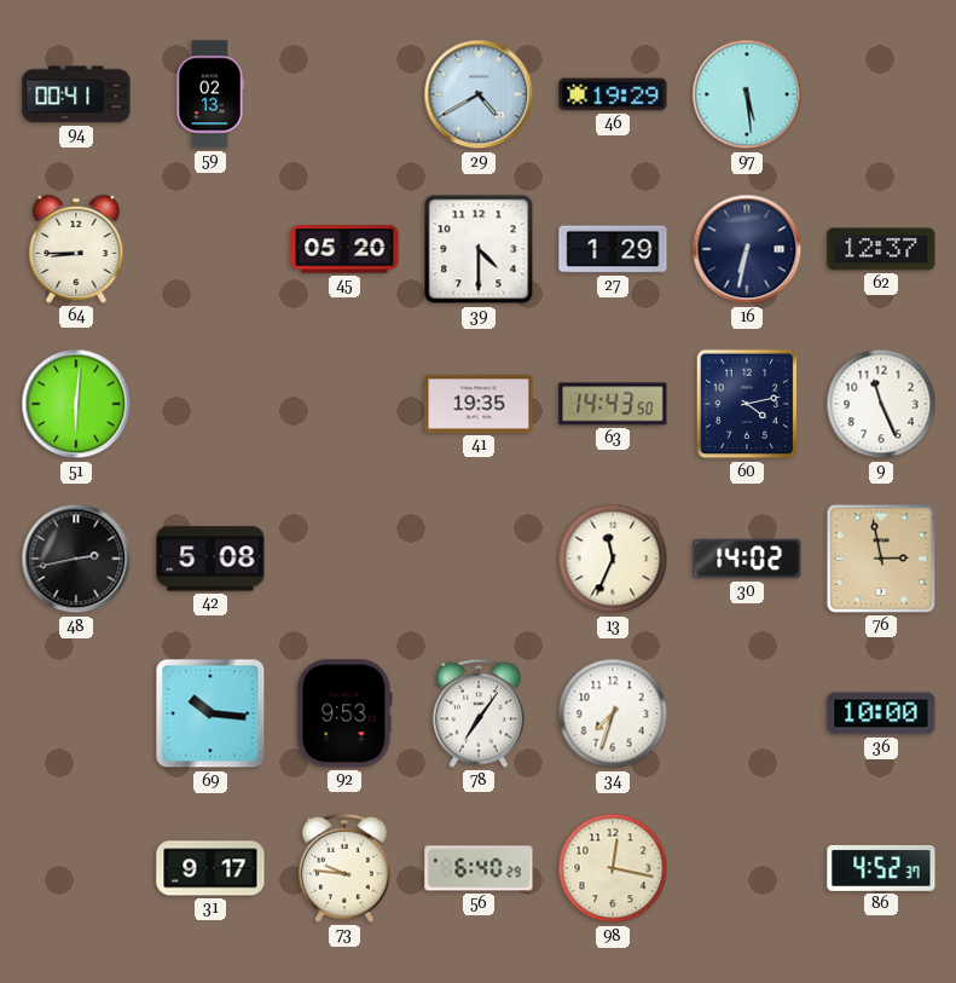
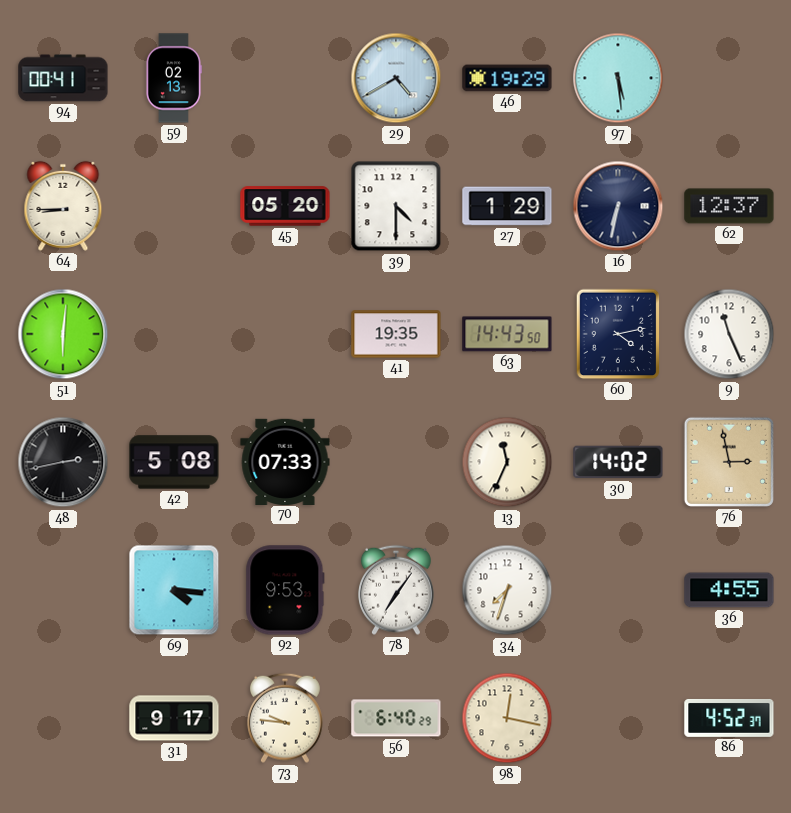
70: none -> 07:33 (285, 461)
69: 10:16 -> 4:16 (174, 590)
36: 10:00 -> 4:55 (729, 590)
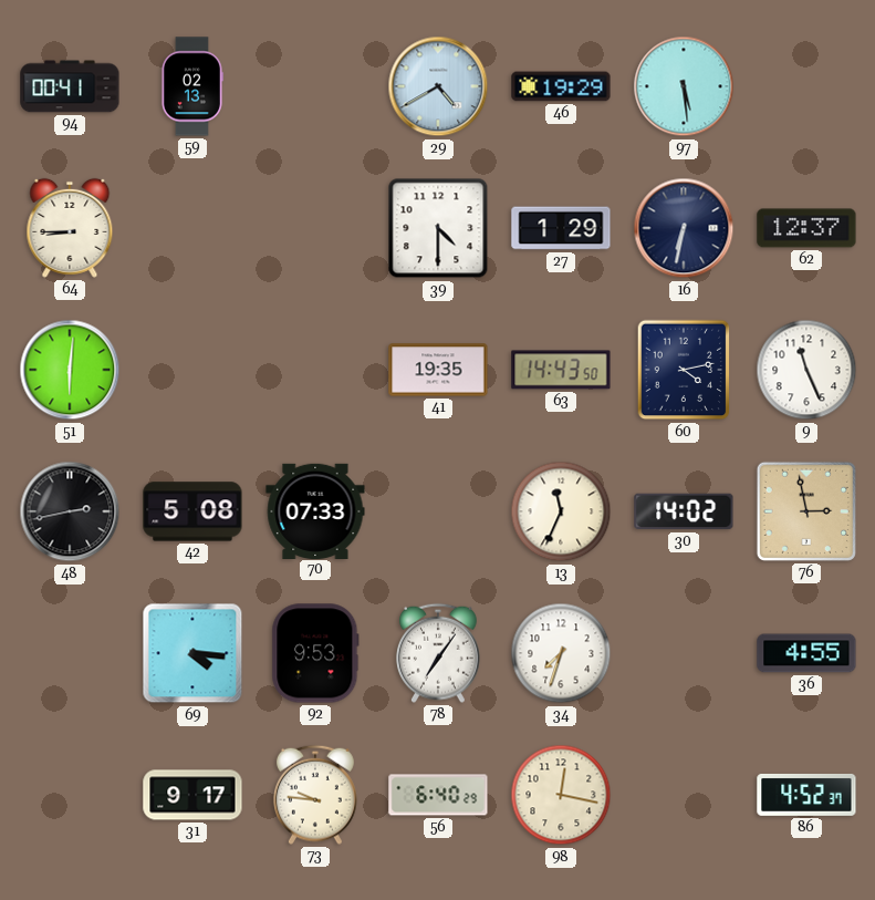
45: 05:20 -> none (285, 206)
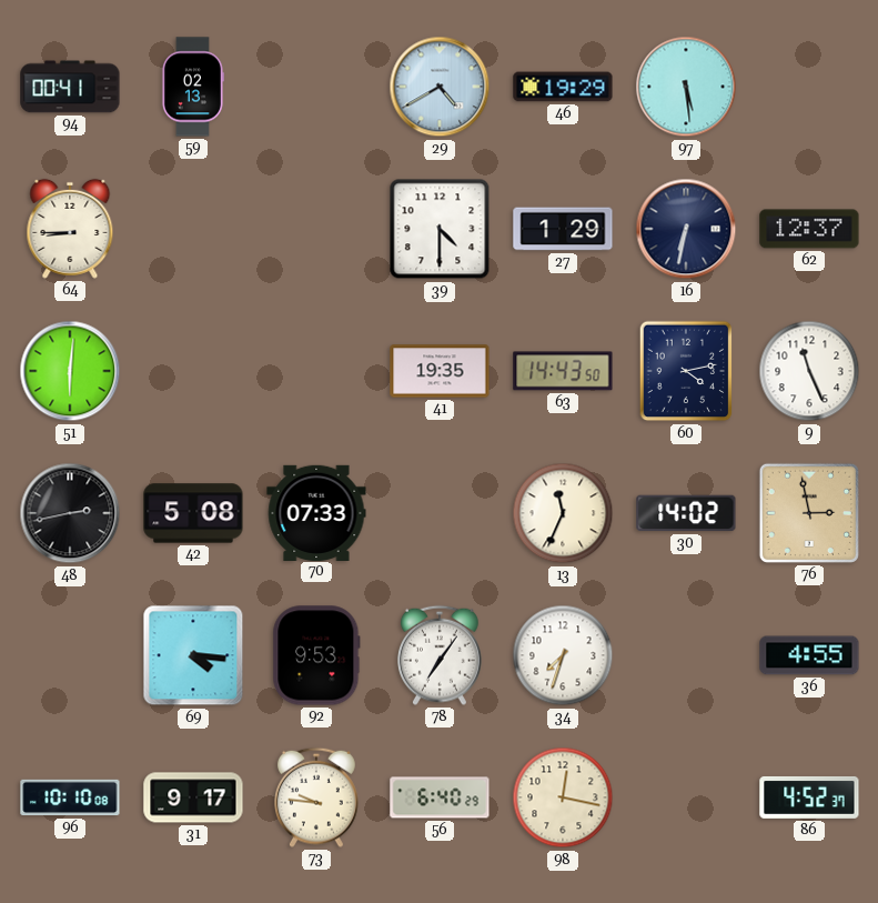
96: none -> 10:10 (70, 797)
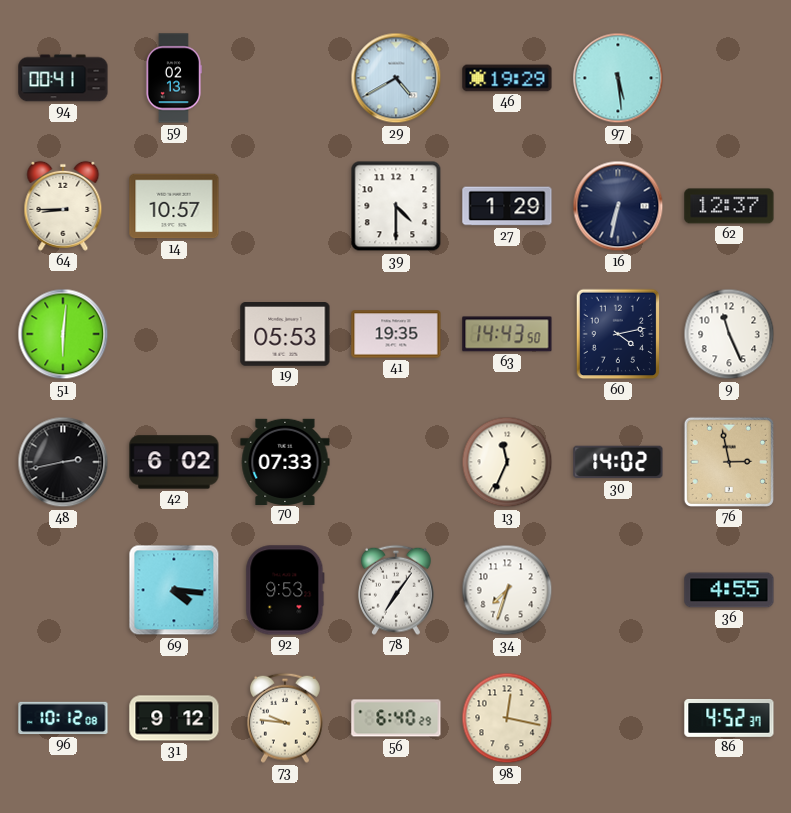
14: none -> 10:57 (174, 206)
19: none -> 05:53 (285, 335)
42: 5:08 -> 6:02 (174, 462)
96: 10:10 -> 10:12 (63, 718)
31: 9:17 -> 9:12 (174, 718)
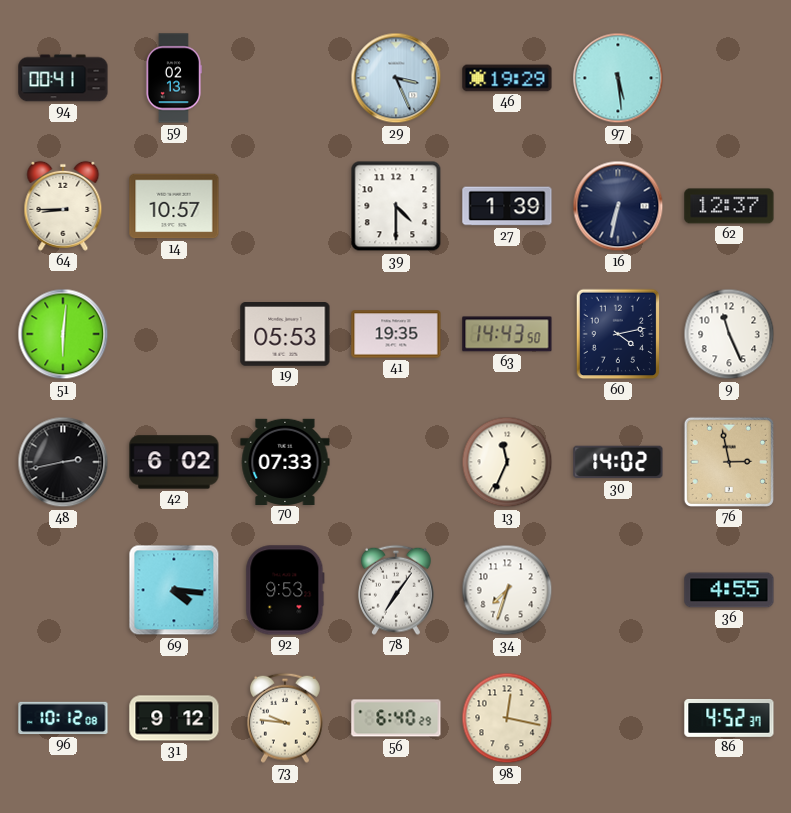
29: 4:40 -> 3:26 (396, 78)
27: 1:29 -> 1:39 (507, 206)
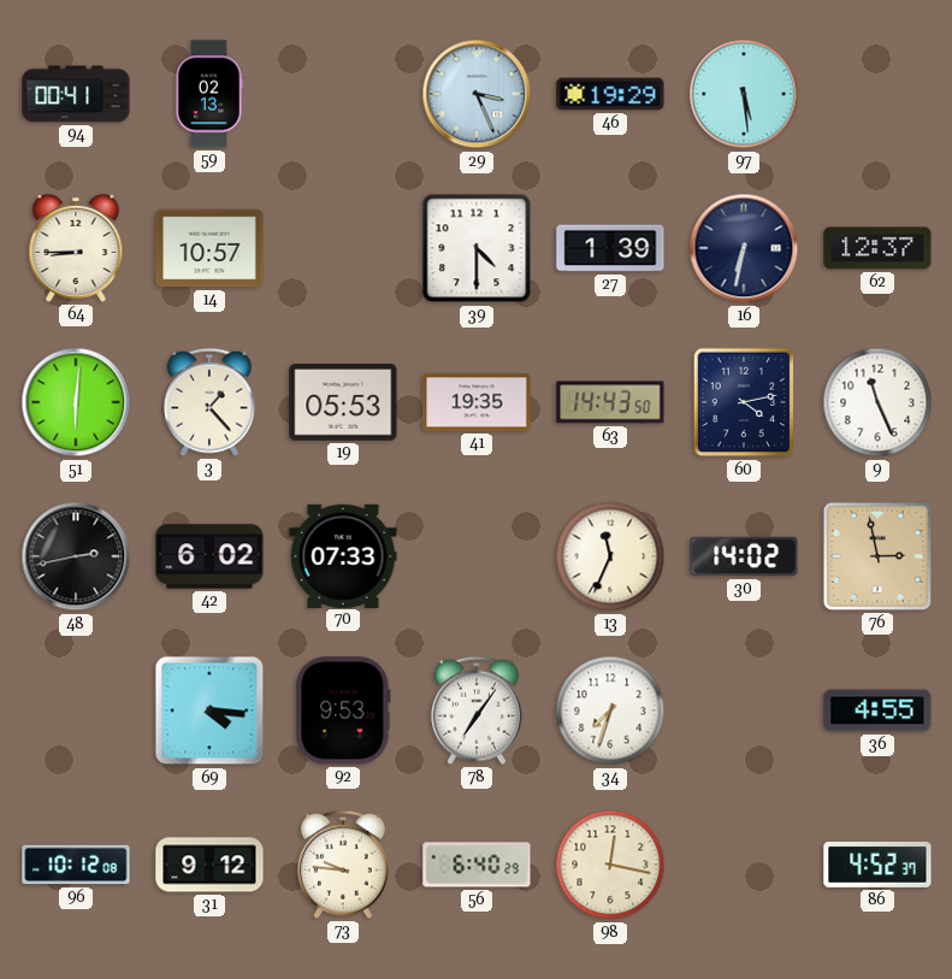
3: none -> 1:23 (211, 402)
